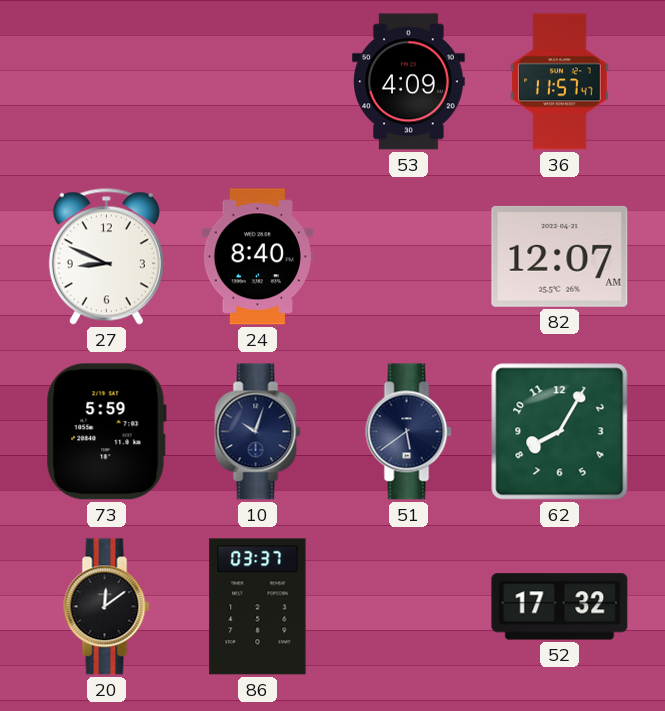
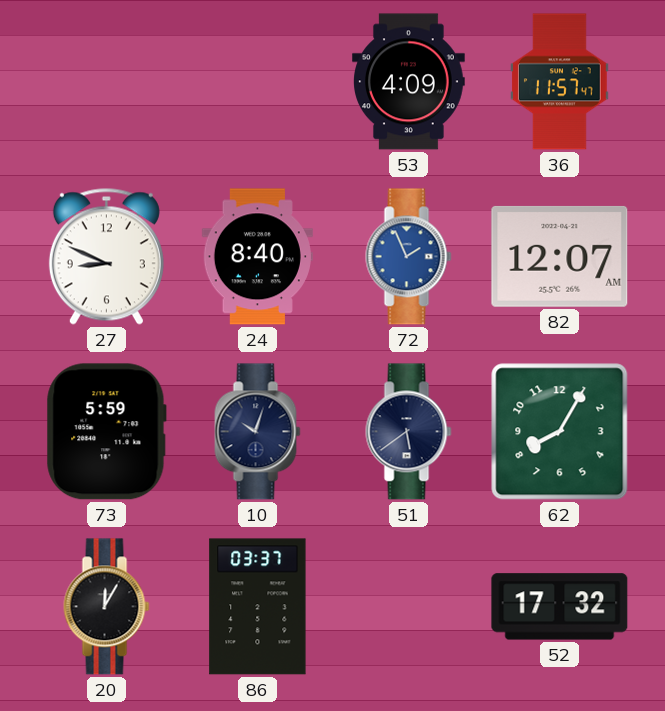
72: none -> 1:56 (409, 257)
20: 12:09 -> 12:05 (107, 607)
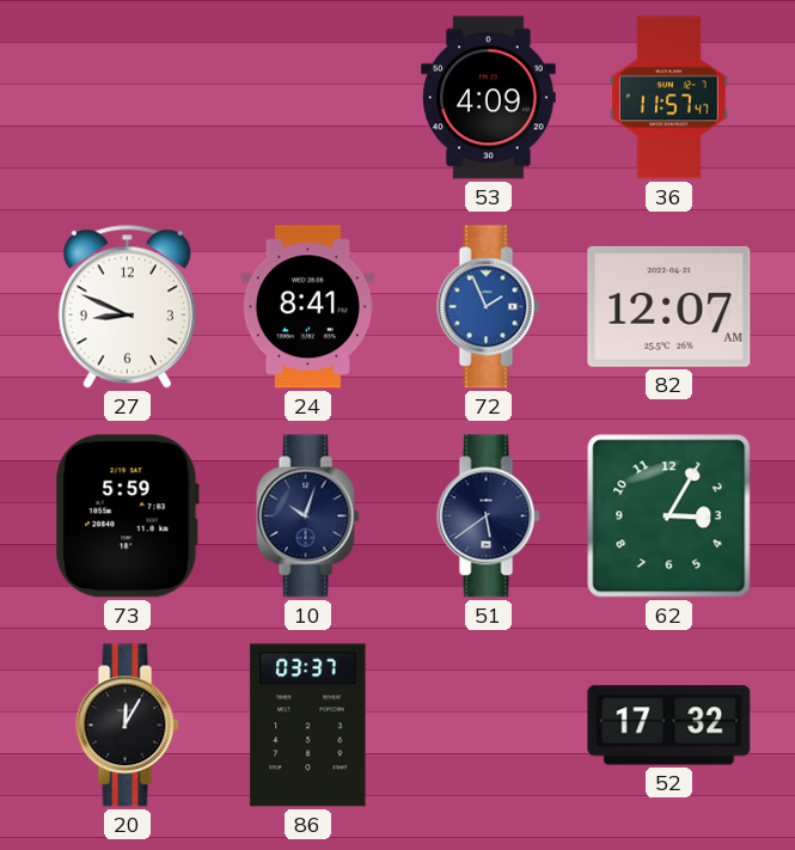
24: 8:40 -> 8:41 (307, 307)
62: 8:05 -> 3:05 (669, 516)
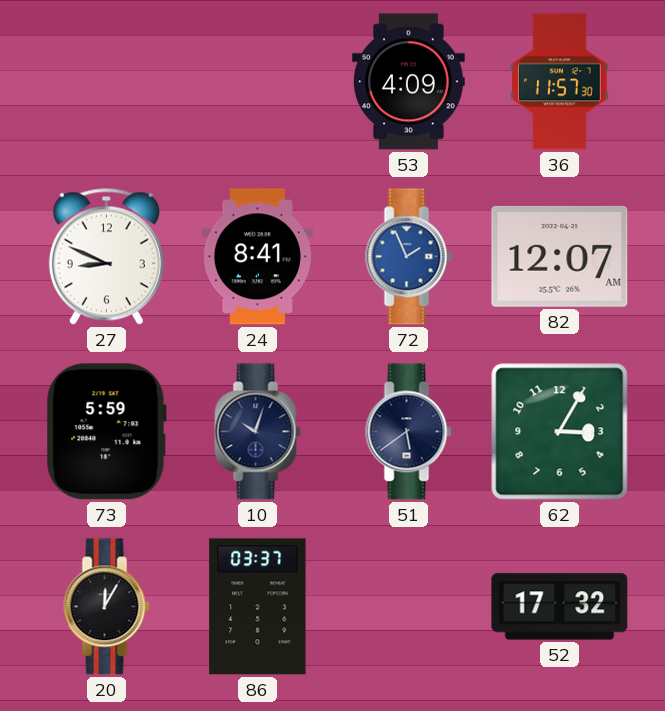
36: 11:57:47 -> 11:57:30 (560, 82)
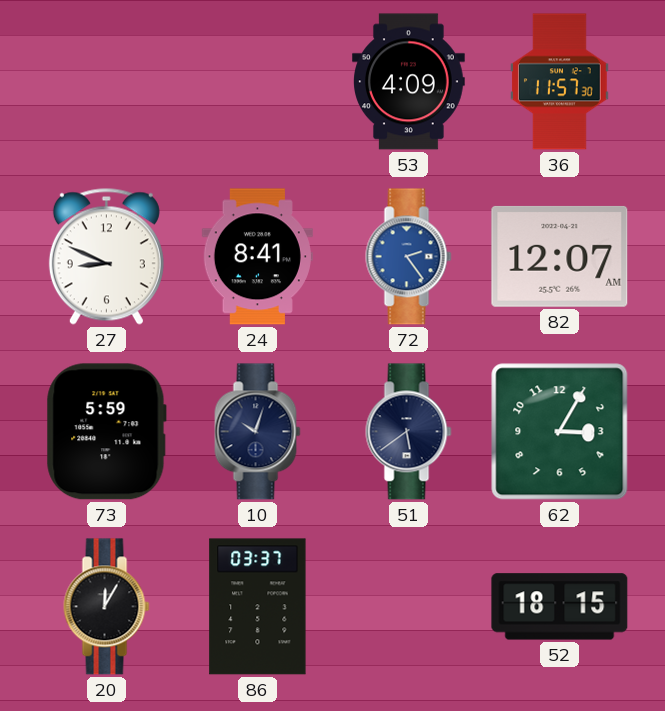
72: 1:56 -> 2:24 (409, 257)
52: 17:32 -> 18:15 (560, 607)
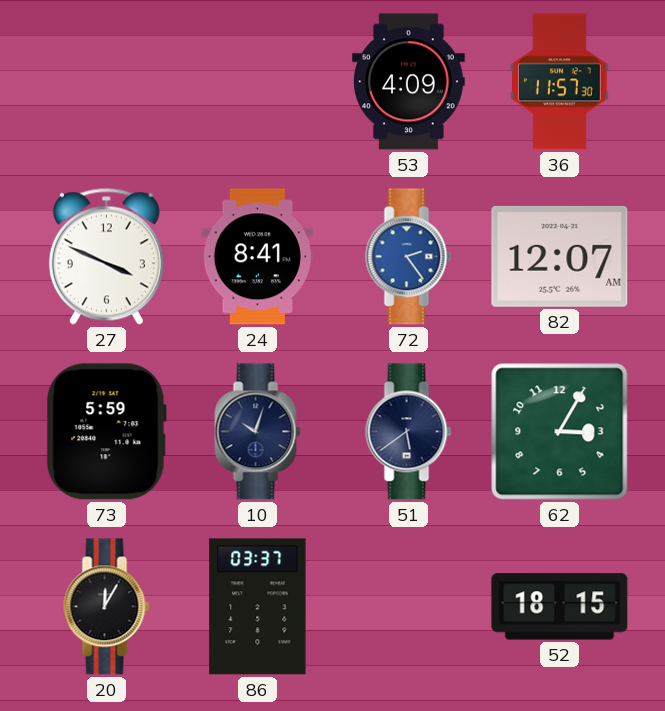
27: 8:49 -> 3:49 (106, 256)
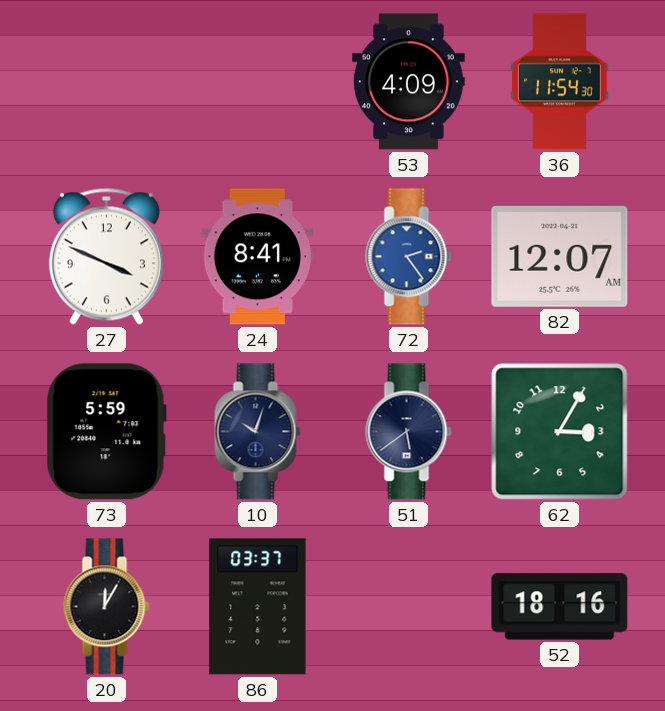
36: 11:57 -> 11:54 (560, 82)
52: 18:15 -> 18:16 (560, 607)
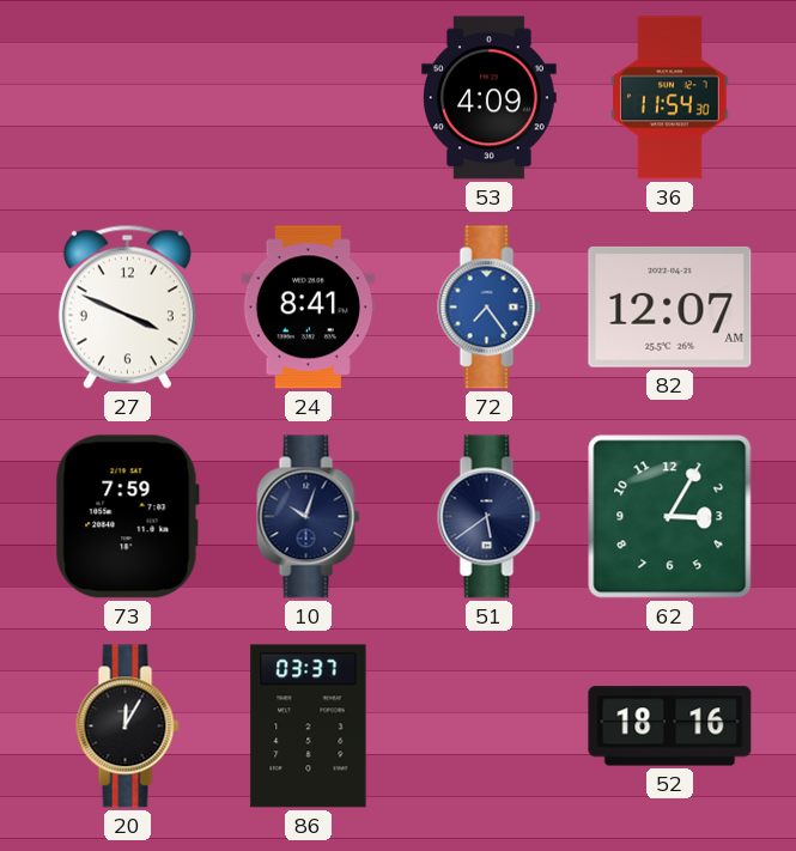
72: 2:24 -> 7:24 (490, 308)
73: 5:59 -> 7:59 (127, 517)
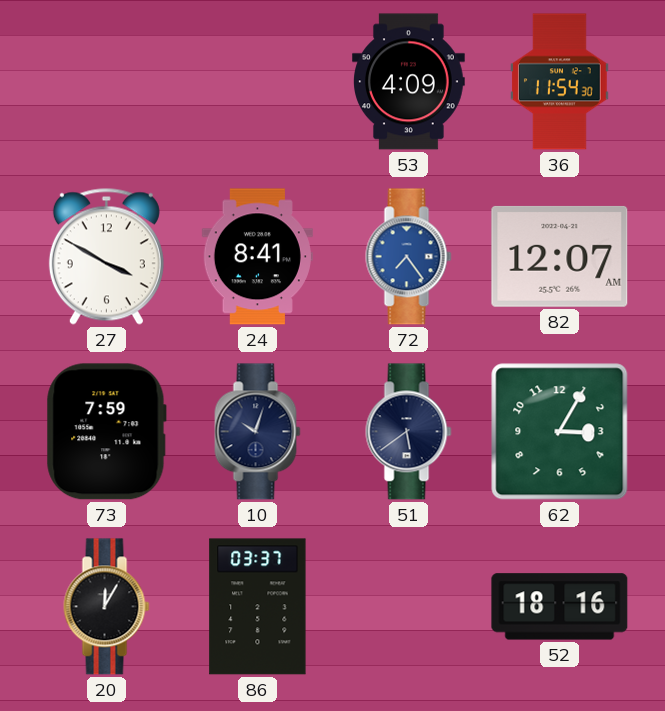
27: 3:49 -> 3:50 (106, 256)
